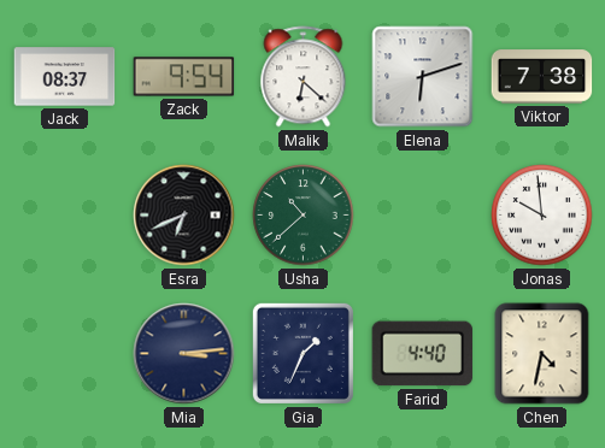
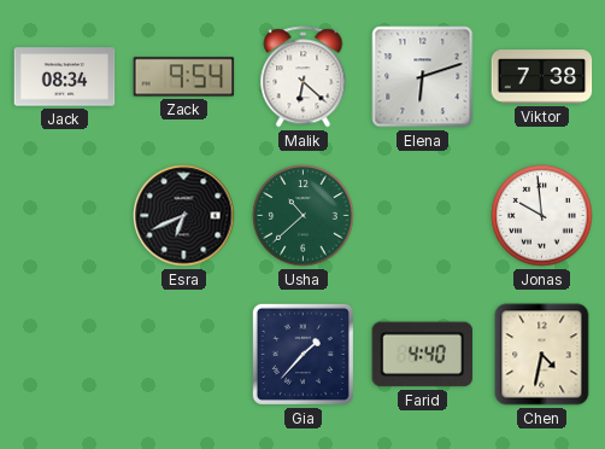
Jack: 08:37 -> 08:34 (65, 77)
Mia: 3:14 -> none (184, 354)
Gia: 1:34 -> 1:37 (302, 354)
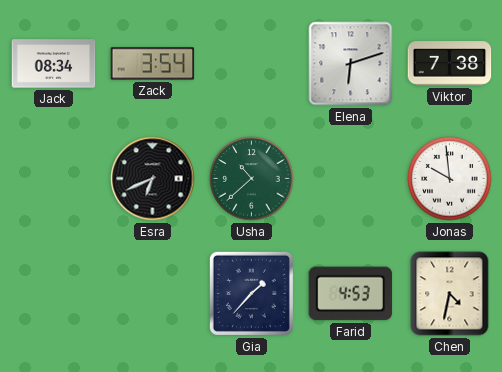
Zack: 9:54 -> 3:54 (153, 64)
Malik: 6:22 -> none (304, 77)
Farid: 4:40 -> 4:53 (351, 294)
